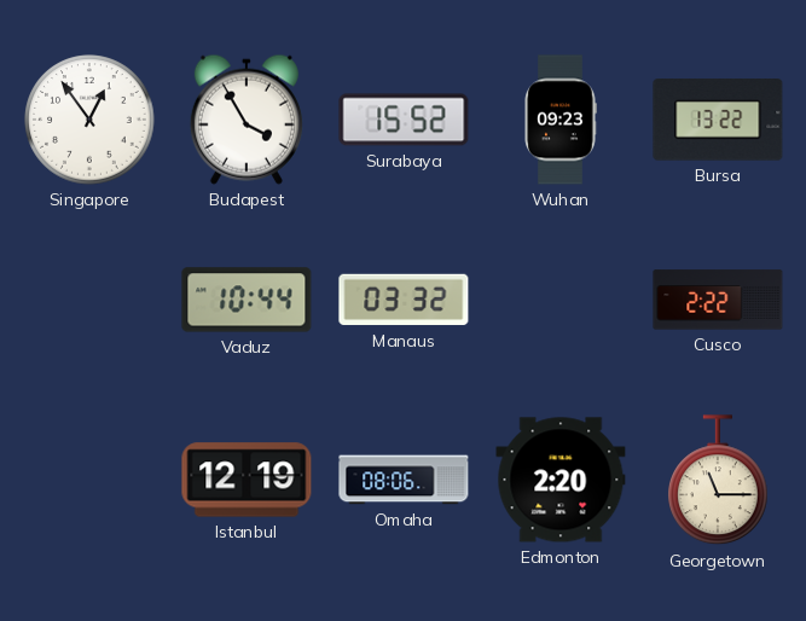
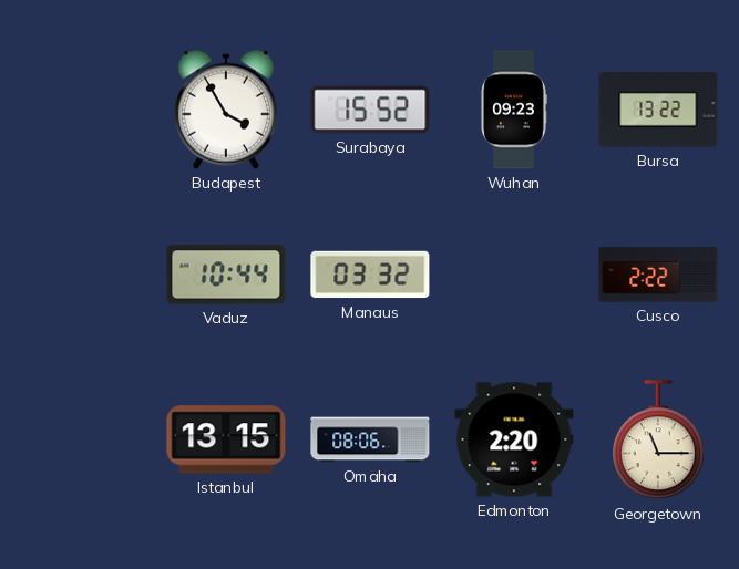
Singapore: 12:54 -> none (89, 120)
Istanbul: 12:19 -> 13:15 (226, 439)
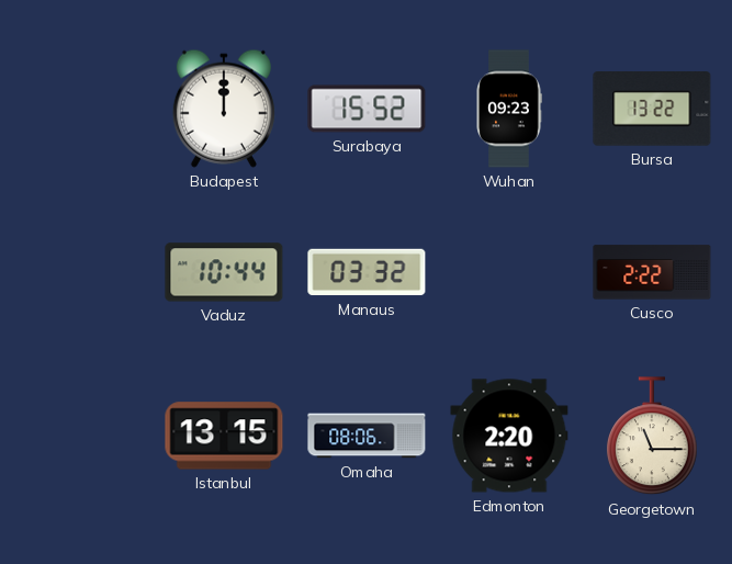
Budapest: 3:55 -> 12:00 (224, 109)
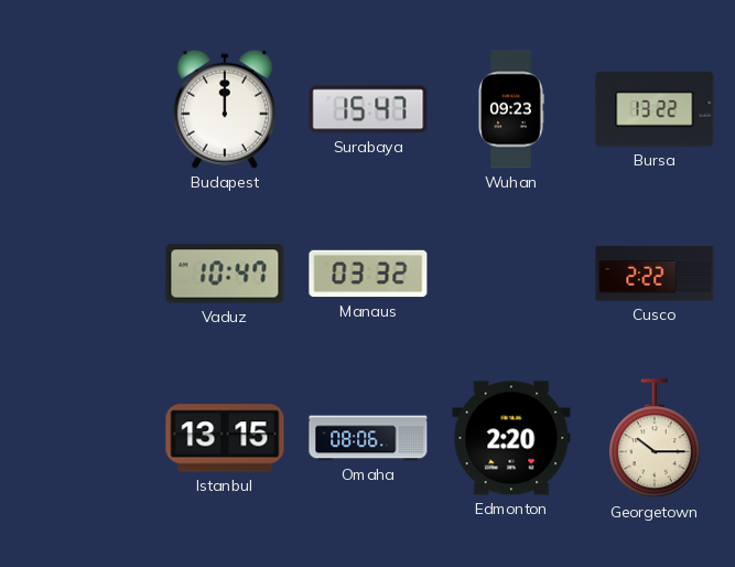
Surabaya: 15:52 -> 15:47 (368, 109)
Vaduz: 10:44 -> 10:47 (225, 274)
Georgetown: 11:15 -> 10:15 (656, 439)
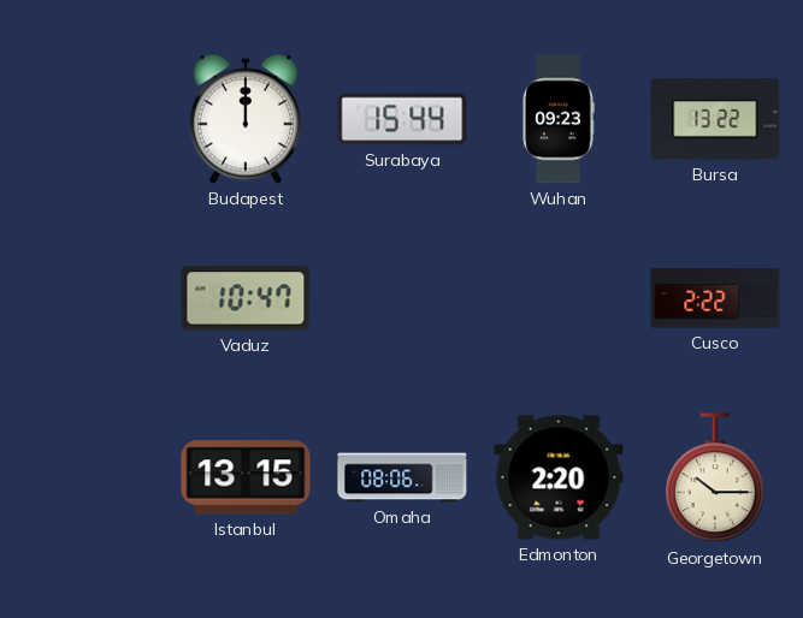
Surabaya: 15:47 -> 15:44 (402, 119)
Manaus: 03:32 -> none (368, 274)
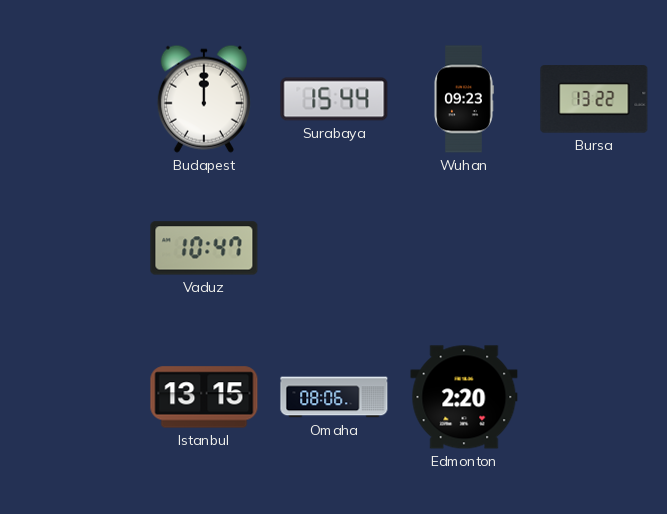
Cusco: 2:22 -> none (715, 298)
Georgetown: 10:15 -> none (716, 479)
